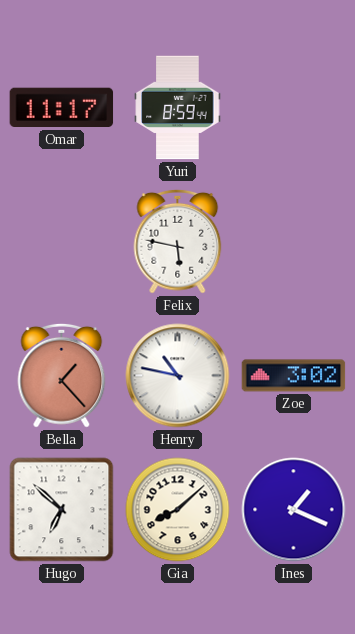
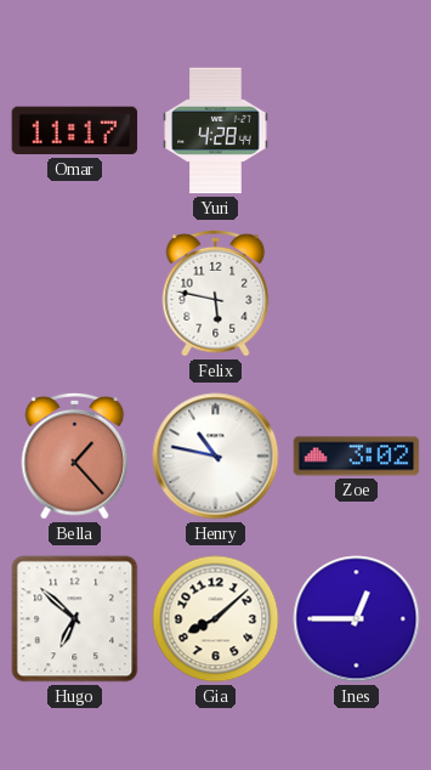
Yuri: 8:59 -> 4:28 (216, 131)
Ines: 1:19 -> 12:45 (357, 619)
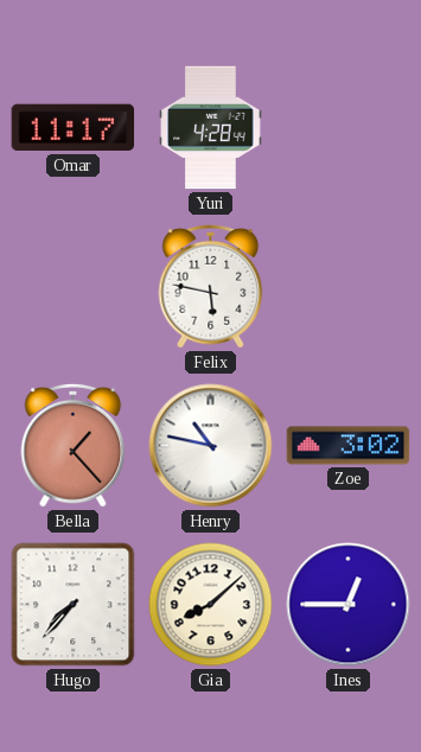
Hugo: 6:52 -> 7:37 (74, 605)
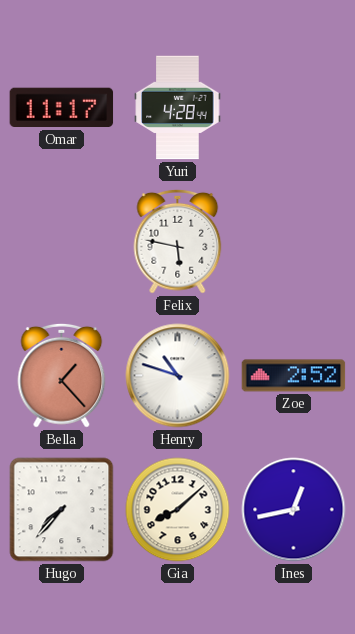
Henry: 10:47 -> 10:48 (178, 376)
Zoe: 3:02 -> 2:52 (294, 376)
Ines: 12:45 -> 12:43 (294, 510)
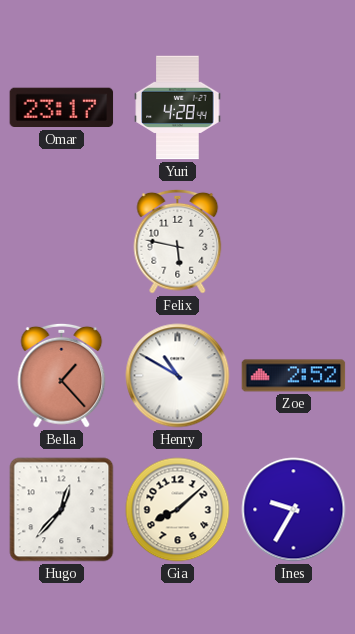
Omar: 11:17 -> 23:17 (62, 108)
Henry: 10:48 -> 10:50 (178, 376)
Hugo: 7:37 -> 12:37 (62, 510)
Ines: 12:43 -> 9:35 (294, 510)
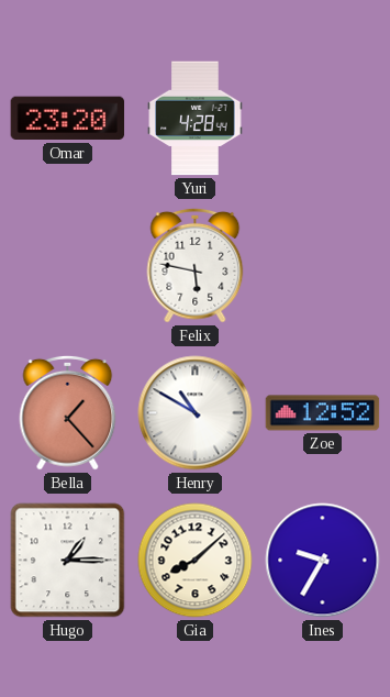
Omar: 23:17 -> 23:20 (68, 119)
Zoe: 2:52 -> 12:52 (323, 413)
Hugo: 12:37 -> 1:15 (68, 561)
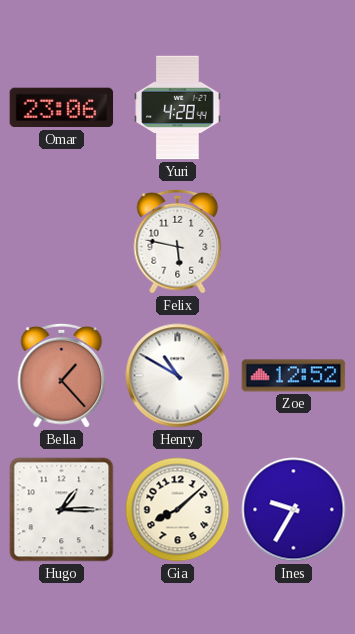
Omar: 23:20 -> 23:06 (62, 108)
